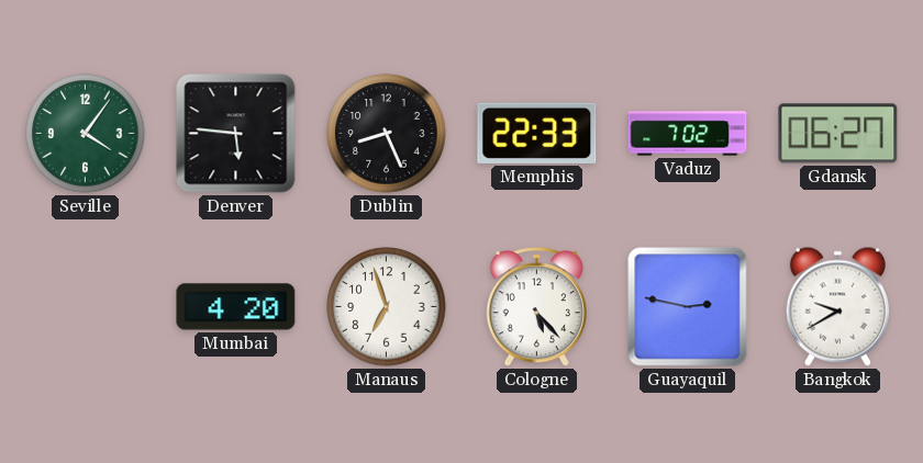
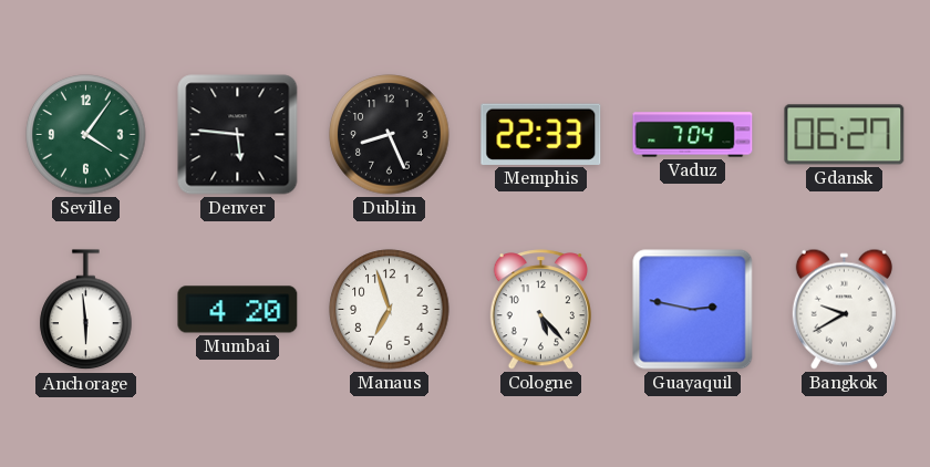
Vaduz: 7:02 -> 7:04 (693, 135)
Anchorage: none -> 5:59 (86, 310)
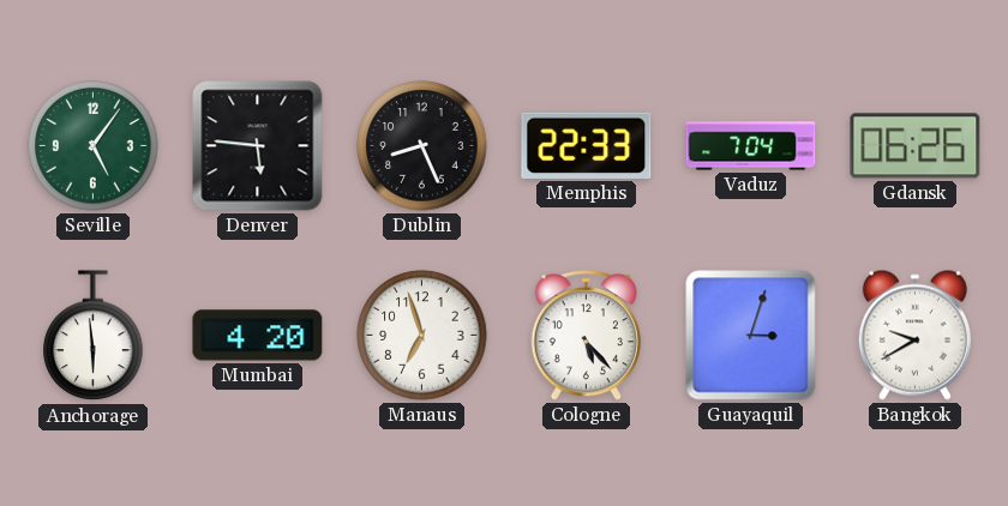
Seville: 4:06 -> 5:06 (94, 146)
Gdansk: 06:27 -> 06:26 (916, 146)
Guayaquil: 2:47 -> 3:03 (751, 336)
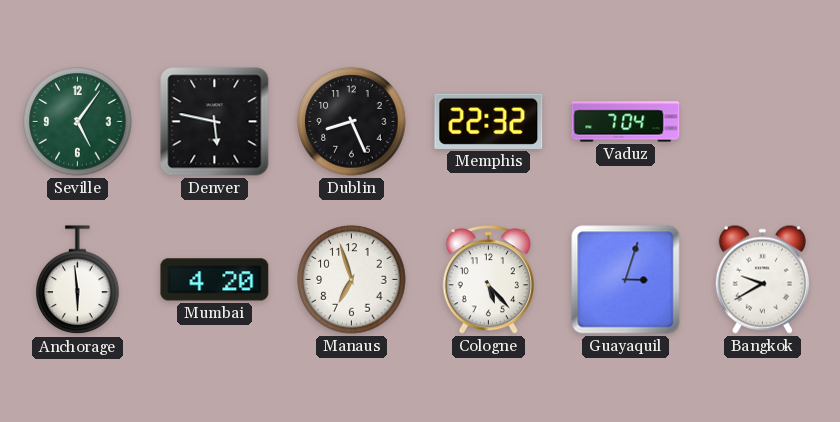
Denver: 5:46 -> 5:47 (215, 122)
Memphis: 22:33 -> 22:32 (489, 121)
Gdansk: 06:26 -> none (916, 146)
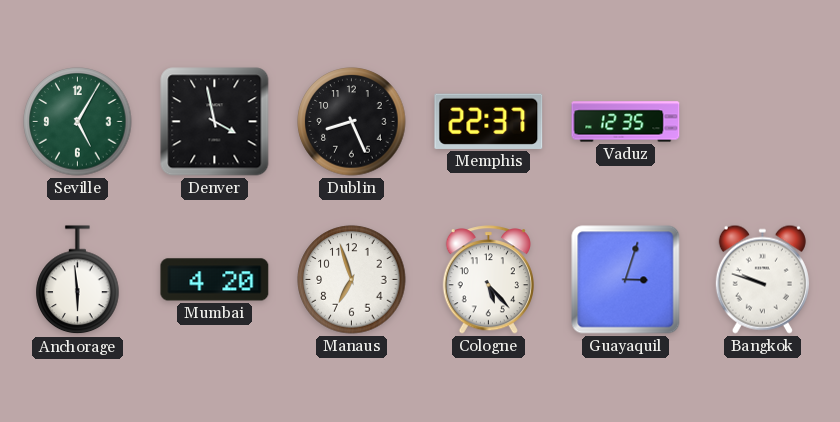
Seville: 5:06 -> 5:05 (78, 122)
Denver: 5:47 -> 3:58 (215, 122)
Memphis: 22:32 -> 22:37 (489, 121)
Vaduz: 7:04 -> 12:35 (626, 122)
Bangkok: 9:40 -> 9:48 (762, 279)
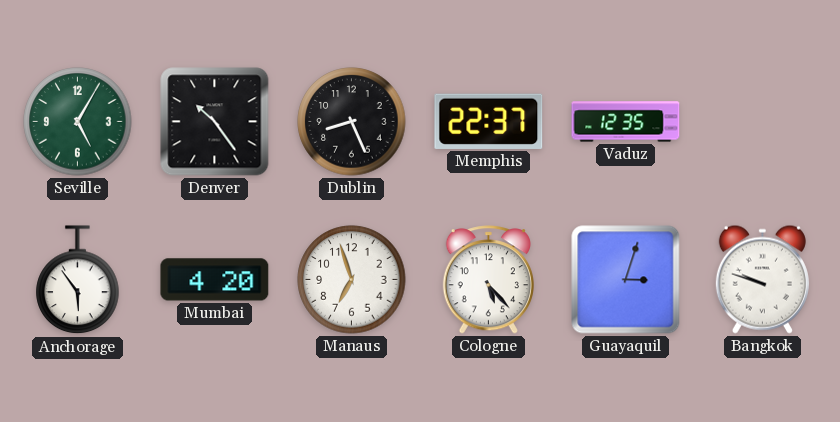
Denver: 3:58 -> 10:24 (215, 122)
Anchorage: 5:59 -> 5:54 (78, 280)
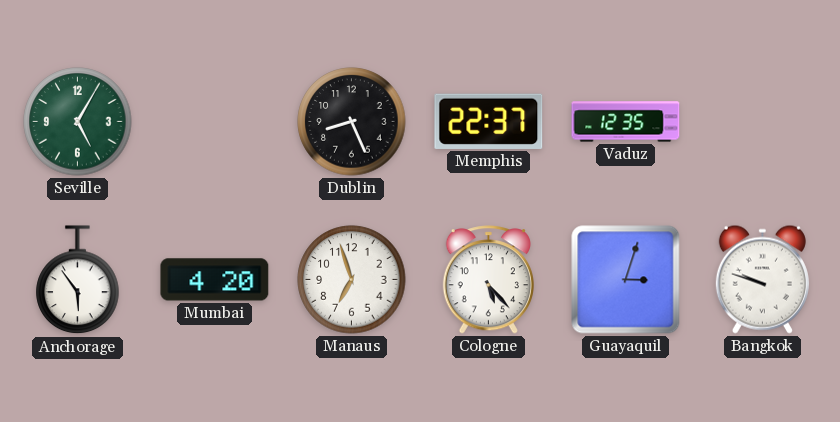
Denver: 10:24 -> none (215, 122)
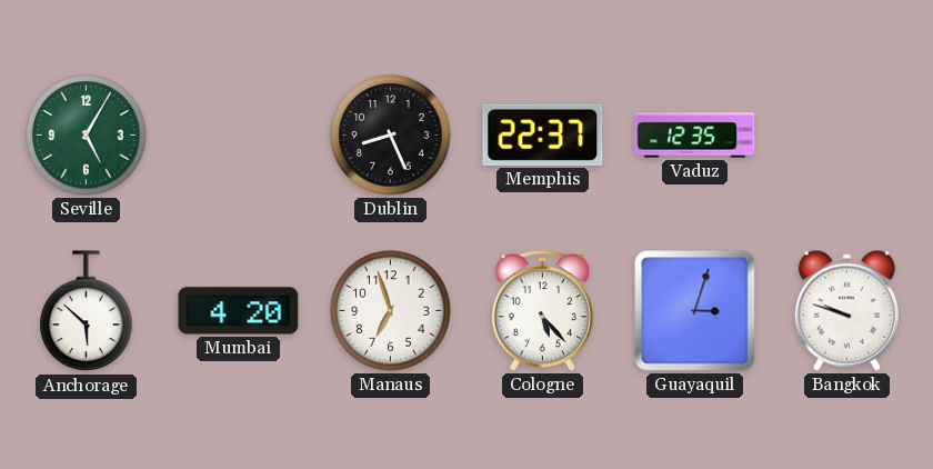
Anchorage: 5:54 -> 5:52 (87, 311)
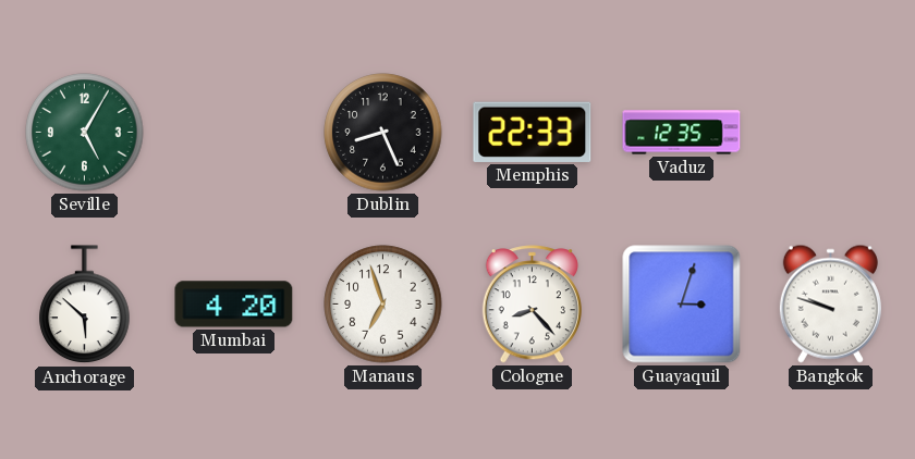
Memphis: 22:37 -> 22:33 (533, 132)
Cologne: 5:23 -> 8:23 (532, 305)
